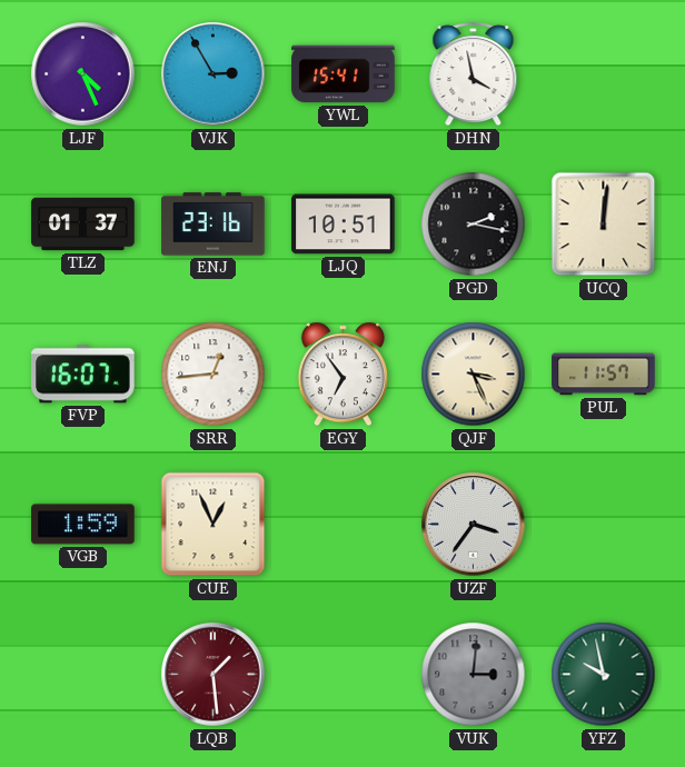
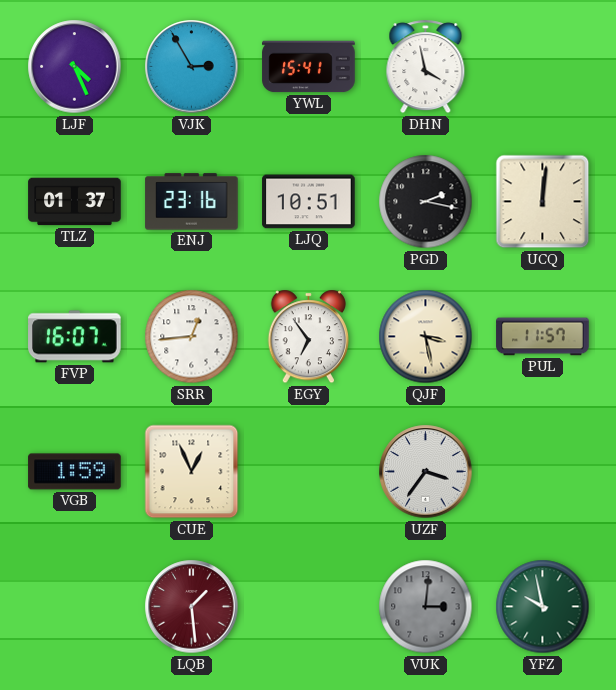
QJF: 3:26 -> 3:28 (426, 337)
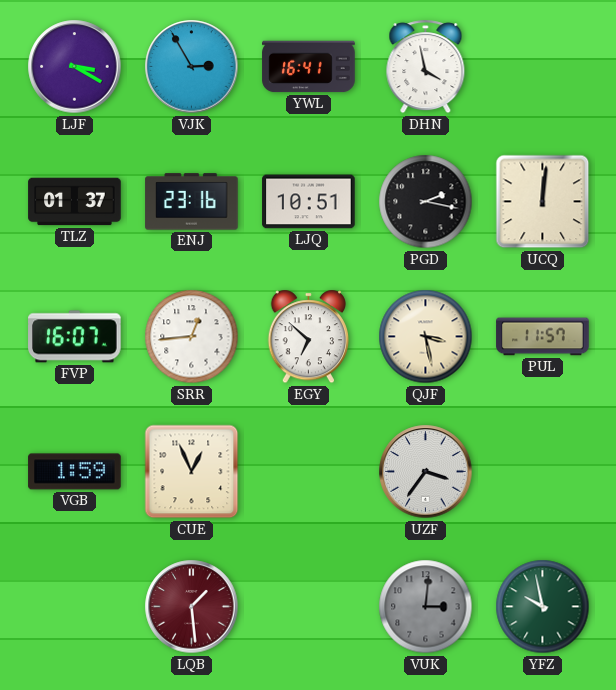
LJF: 4:26 -> 3:20 (75, 67)
YWL: 15:41 -> 16:41 (309, 67)
EGY: 6:54 -> 6:52 (308, 337)
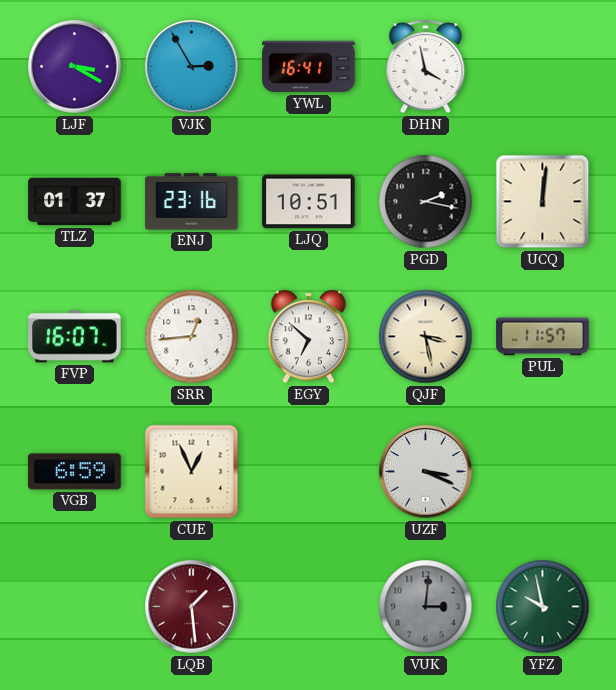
VGB: 1:59 -> 6:59 (75, 472)
UZF: 3:36 -> 3:19 (426, 472)
